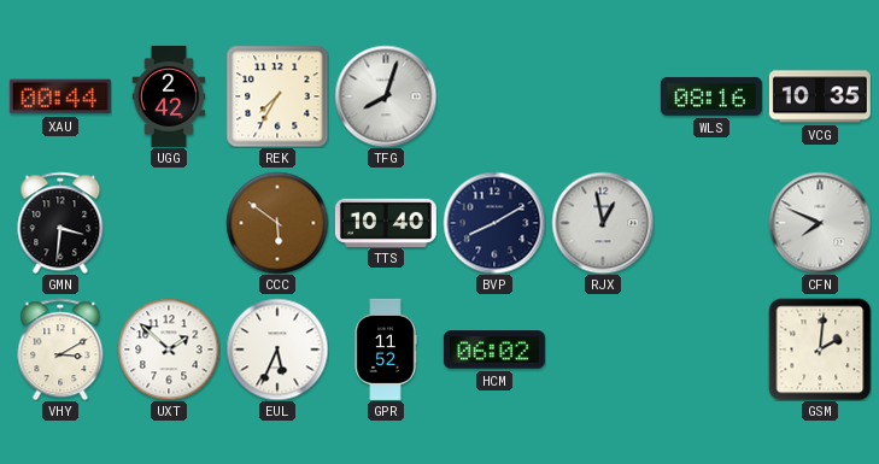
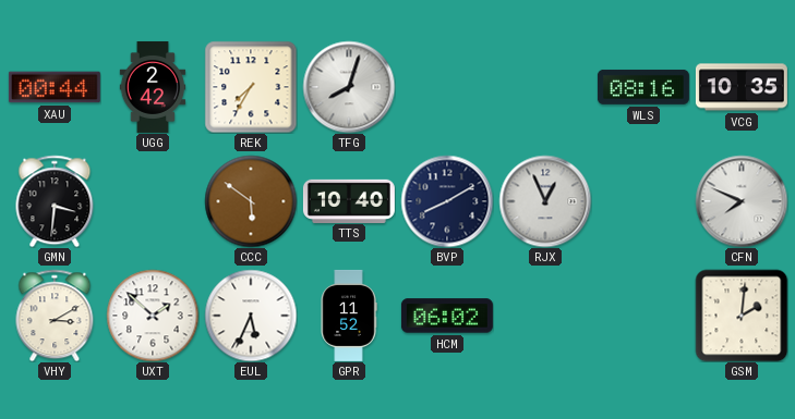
RJX: 12:58 -> 12:56 (545, 201)
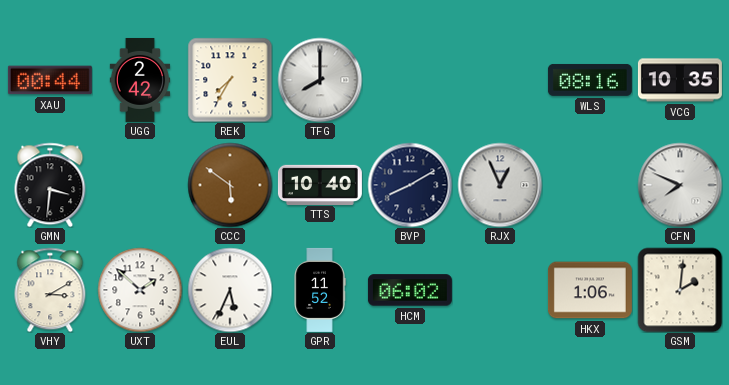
TFG: 8:03 -> 8:00 (320, 80)
HKX: none -> 1:06 (590, 290)
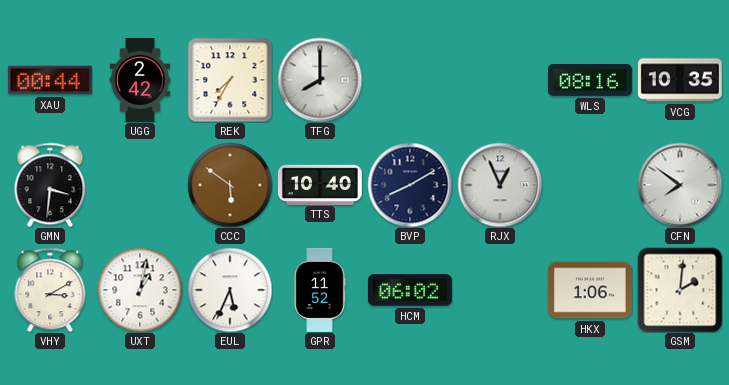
CFN: 7:49 -> 7:51 (680, 185)
UXT: 1:52 -> 1:02 (140, 290)
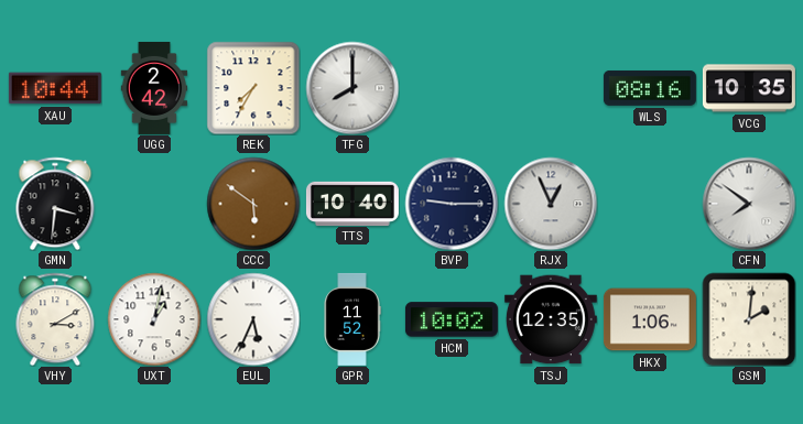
XAU: 00:44 -> 10:44 (55, 88)
BVP: 8:10 -> 9:15 (452, 204)
HCM: 06:02 -> 10:02 (452, 319)
TSJ: none -> 12:35 (551, 319)
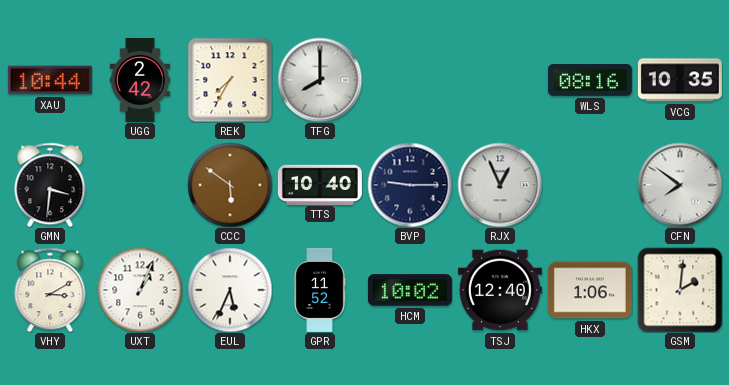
UXT: 1:02 -> 1:04 (140, 290)
TSJ: 12:35 -> 12:40 (500, 290)
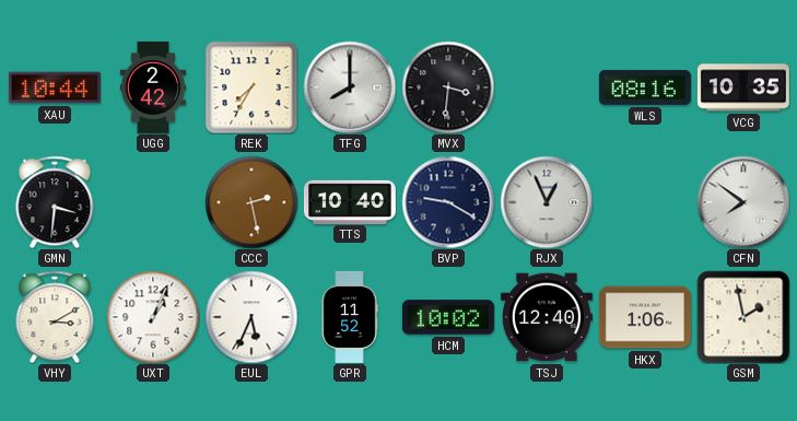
MVX: none -> 3:31 (448, 87)
CCC: 5:51 -> 2:28 (251, 202)
BVP: 9:15 -> 9:20 (448, 202)
GSM: 2:01 -> 1:58 (743, 317)
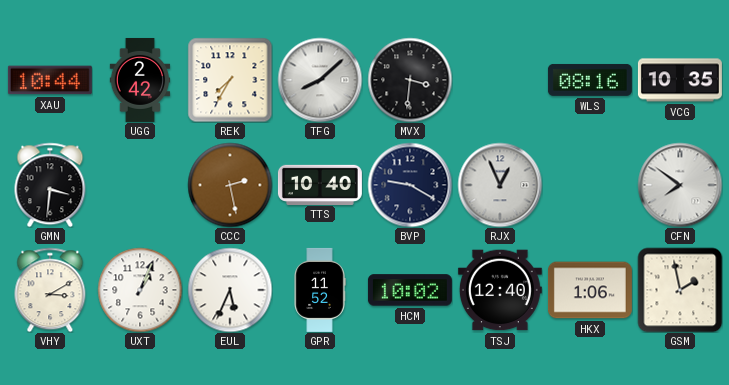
TFG: 8:00 -> 8:08 (320, 80)
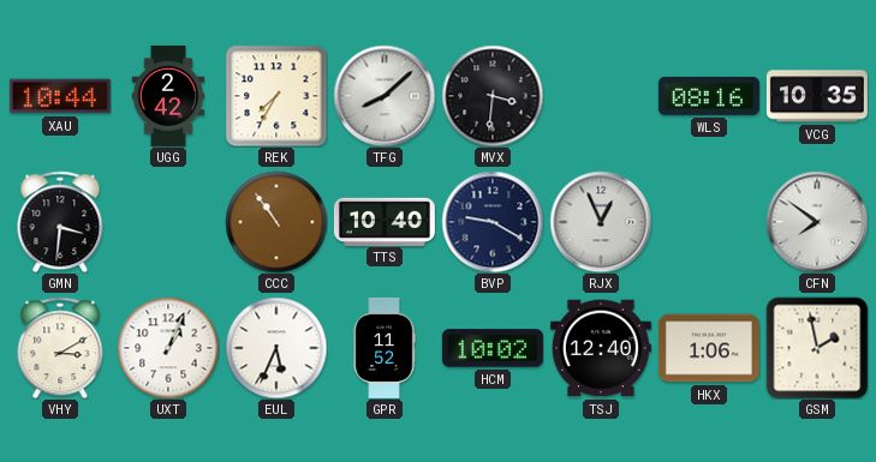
CCC: 2:28 -> 10:54 (276, 222)
